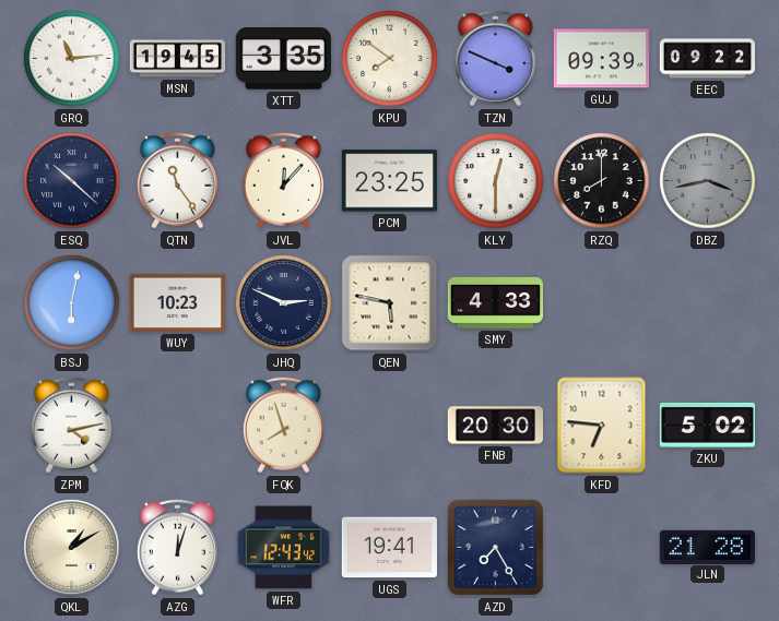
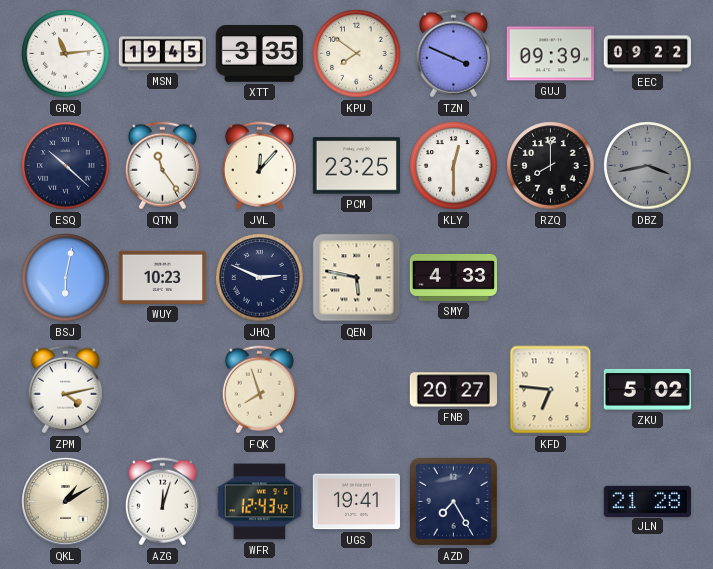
FNB: 20:30 -> 20:27 (453, 390)
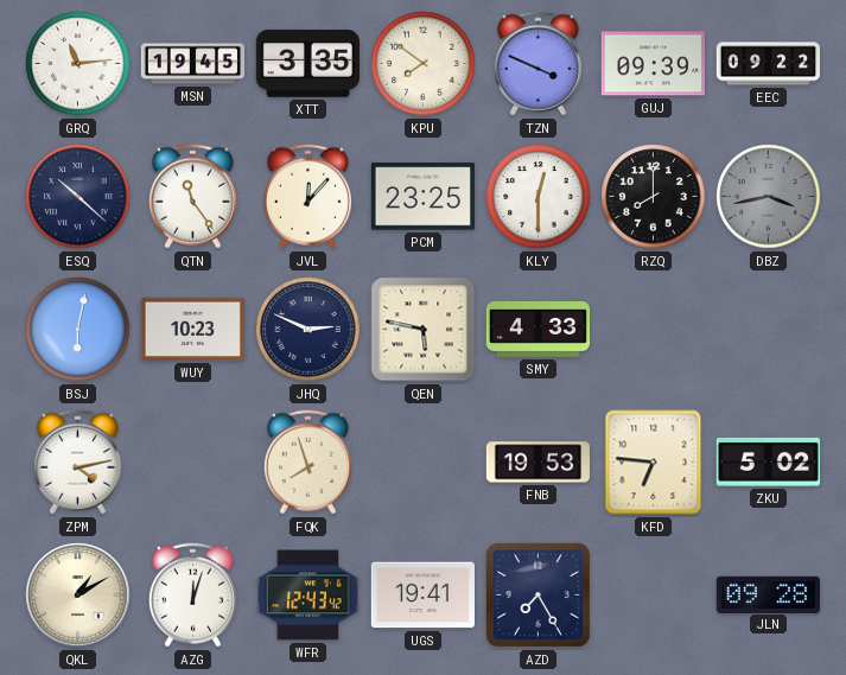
FNB: 20:27 -> 19:53 (538, 463)
JLN: 21:28 -> 09:28 (768, 594)
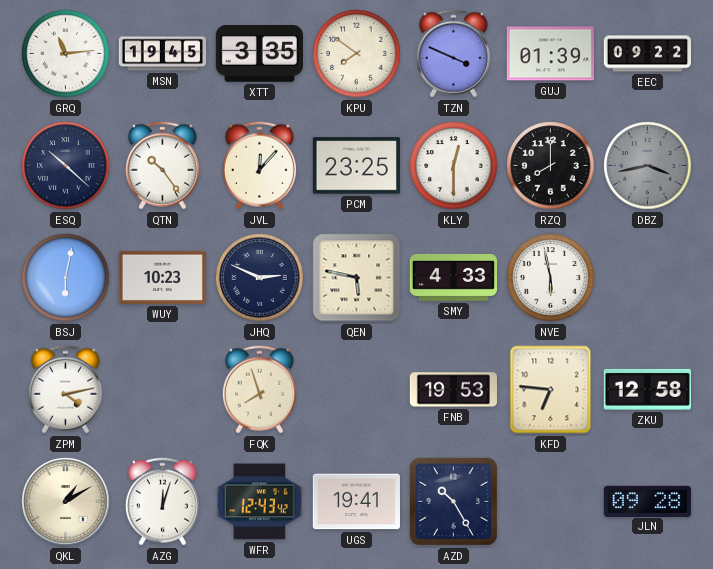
GUJ: 09:39 -> 01:39 (550, 54)
QTN: 11:24 -> 10:24 (162, 166)
NVE: none -> 5:58 (551, 278)
ZKU: 5:02 -> 12:58 (647, 389)
AZD: 7:25 -> 10:25 (453, 501)
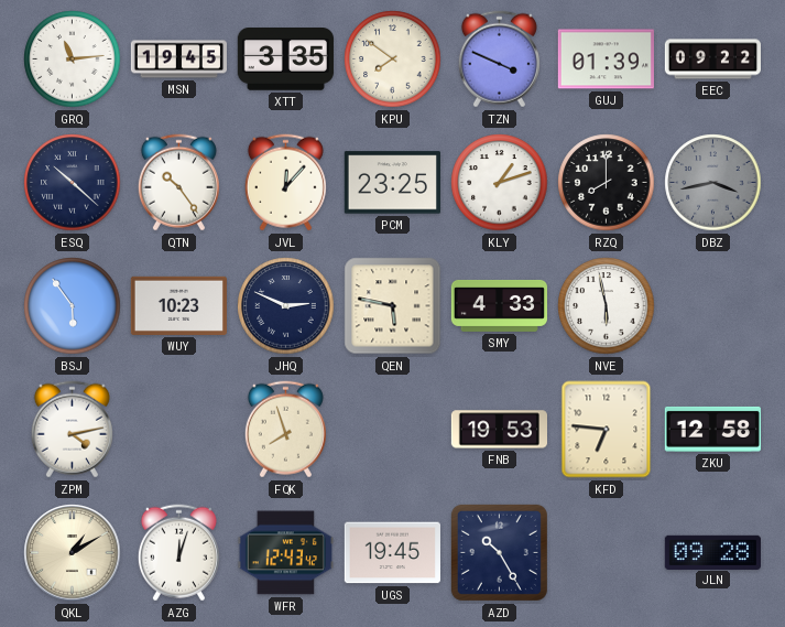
KLY: 12:30 -> 1:12 (500, 183)
BSJ: 6:02 -> 5:54 (73, 306)
UGS: 19:41 -> 19:45 (392, 553)
